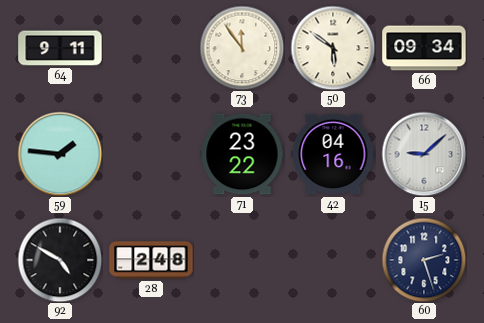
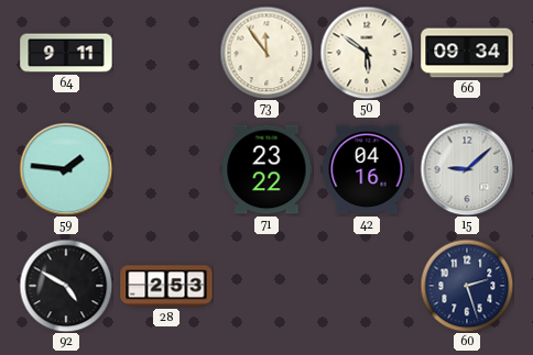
28: 2:48 -> 2:53 (166, 286)
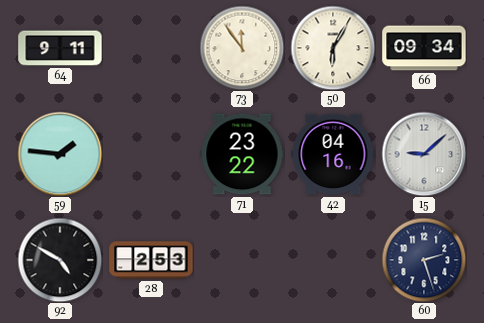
50: 5:51 -> 6:05 (333, 48)
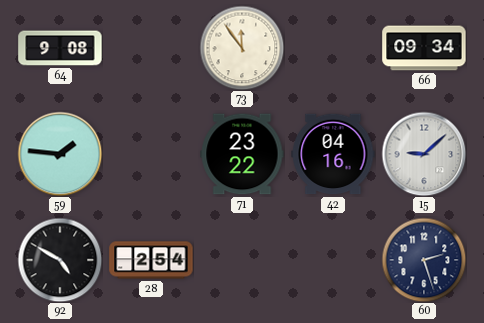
64: 9:11 -> 9:08 (60, 48)
50: 6:05 -> none (333, 48)
28: 2:53 -> 2:54 (151, 260)
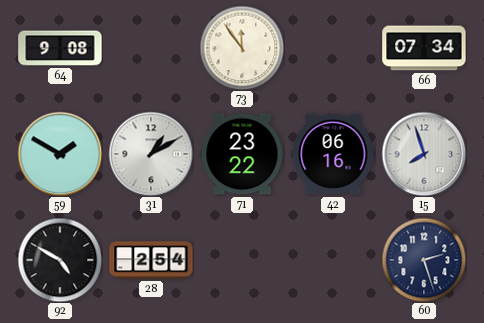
66: 09:34 -> 07:34 (424, 48)
59: 1:46 -> 1:50 (60, 154)
31: none -> 1:10 (151, 154)
42: 04:16 -> 06:16 (333, 154)
15: 9:08 -> 7:57 (424, 154)
